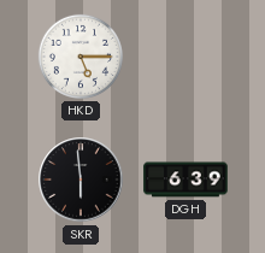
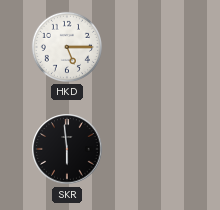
DGH: 6:39 -> none (185, 180)
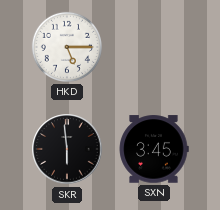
SXN: none -> 3:45 (154, 149)
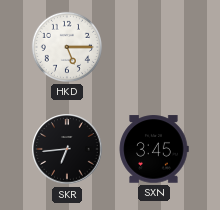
SKR: 5:59 -> 6:44 (67, 149)
